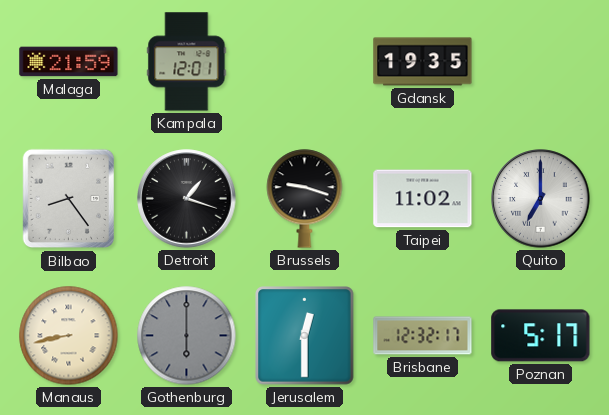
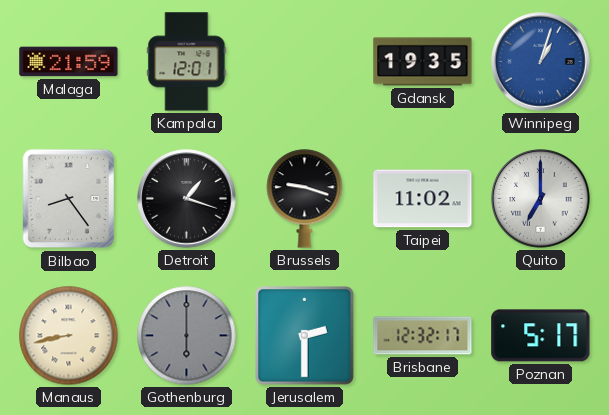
Winnipeg: none -> 1:03 (541, 62)
Jerusalem: 12:30 -> 2:30 (305, 336)
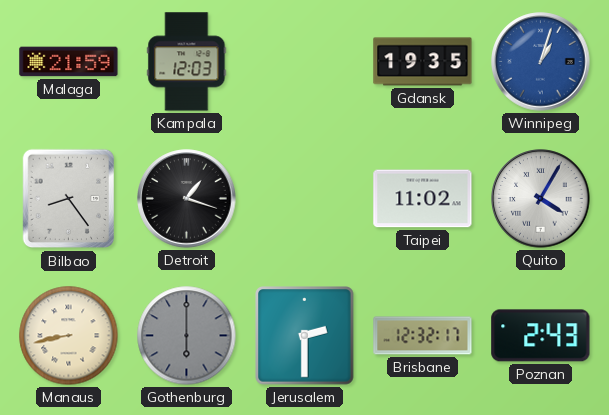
Kampala: 12:01 -> 12:03 (187, 62)
Brussels: 9:18 -> none (305, 199)
Quito: 7:00 -> 4:05 (541, 199)
Poznan: 5:17 -> 2:43 (541, 336)
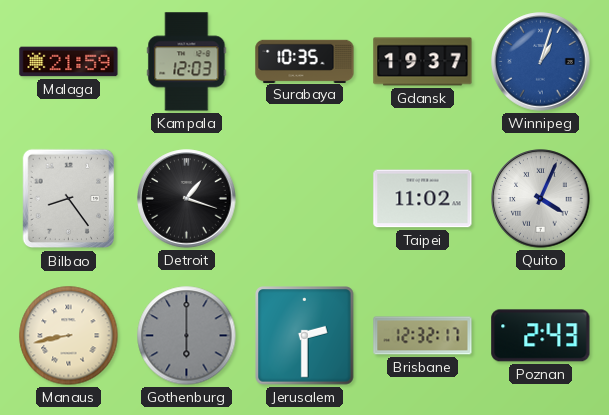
Surabaya: none -> 10:35 (305, 61)
Gdansk: 19:35 -> 19:37 (423, 62)
Quito: 4:05 -> 4:04 (541, 199)
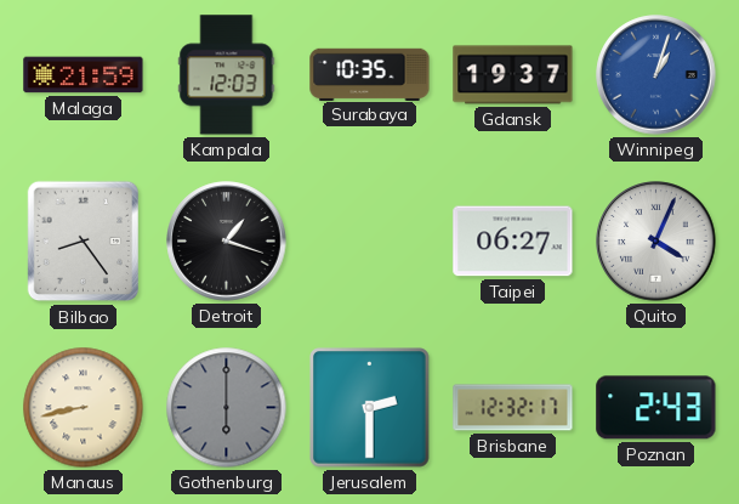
Taipei: 11:02 -> 06:27 (513, 242)
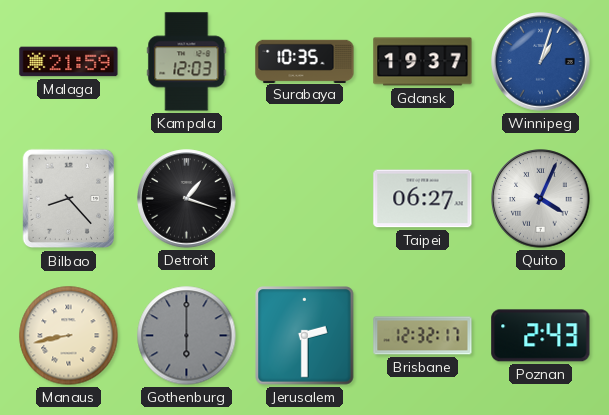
Bilbao: 8:24 -> 8:23 (68, 199)
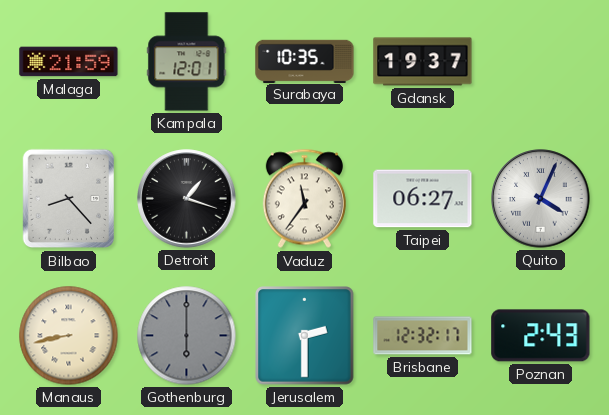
Kampala: 12:03 -> 12:01 (187, 62)
Winnipeg: 1:03 -> none (541, 62)
Vaduz: none -> 11:36 (304, 199)
